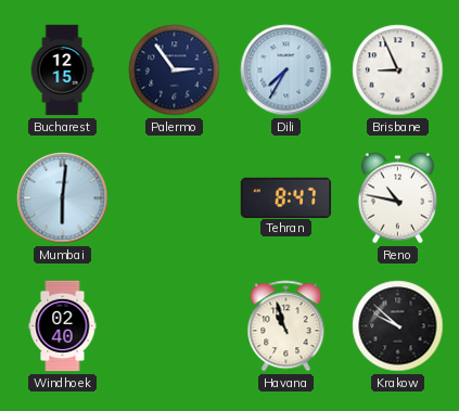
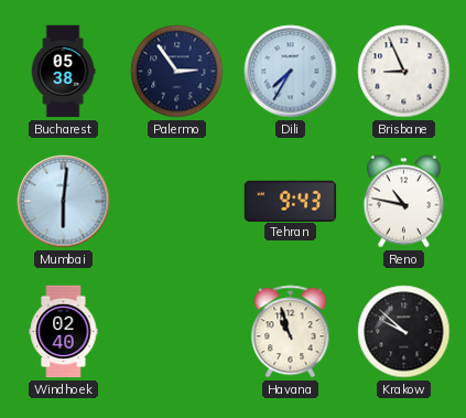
Bucharest: 12:15 -> 05:38 (63, 72)
Tehran: 8:47 -> 9:43 (291, 201)
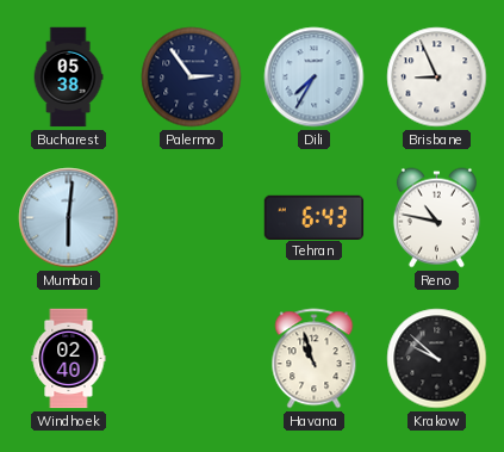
Tehran: 9:43 -> 6:43 (315, 217)
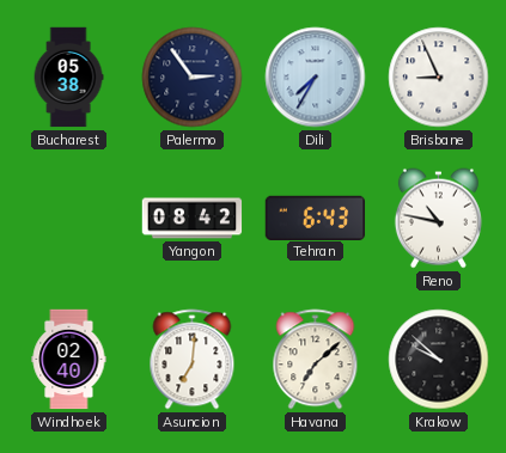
Mumbai: 6:01 -> none (69, 218)
Yangon: none -> 08:42 (193, 219)
Asuncion: none -> 7:01 (193, 360)
Havana: 10:57 -> 7:08 (316, 360)
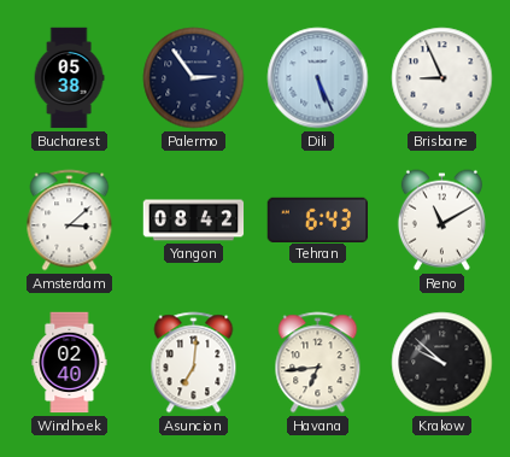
Dili: 7:35 -> 5:26 (318, 78)
Amsterdam: none -> 3:08 (70, 221)
Reno: 10:47 -> 11:10 (441, 221)
Havana: 7:08 -> 6:44 (318, 363)
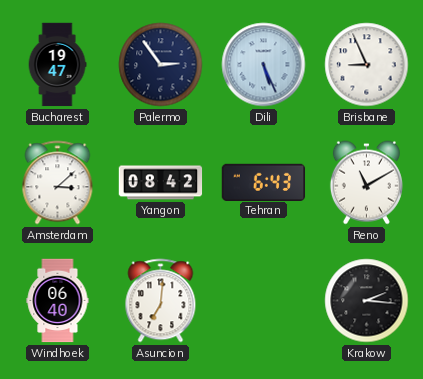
Bucharest: 05:38 -> 19:47 (57, 65)
Windhoek: 02:40 -> 06:40 (58, 301)
Havana: 6:44 -> none (318, 363)
Krakow: 9:52 -> 2:16 (367, 301)
